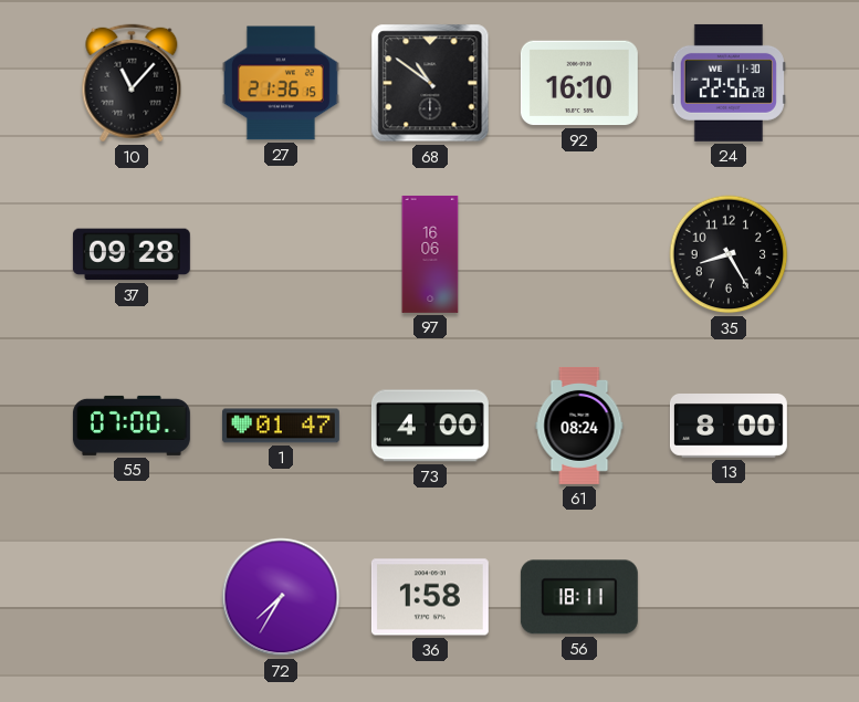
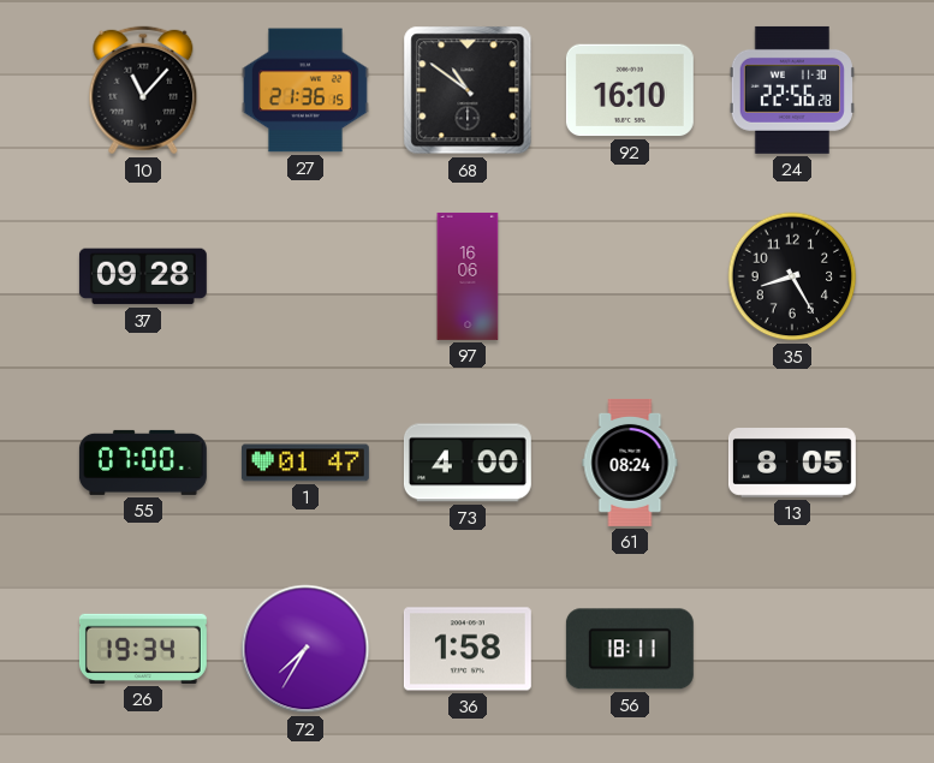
13: 8:00 -> 8:05 (792, 464)
26: none -> 19:34 (143, 649)
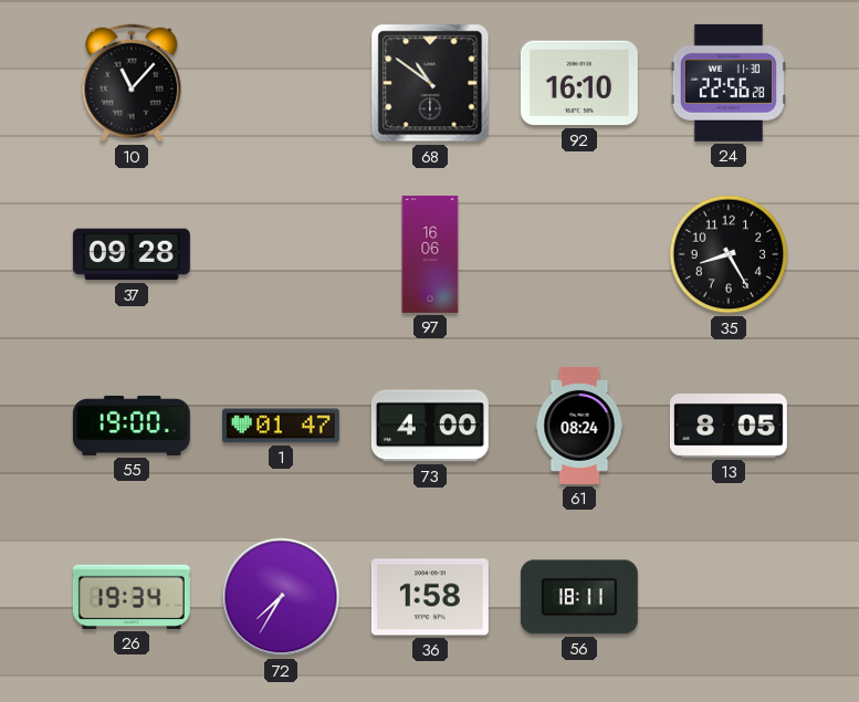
27: 21:36 -> none (305, 90)
55: 07:00 -> 19:00 (132, 426)
